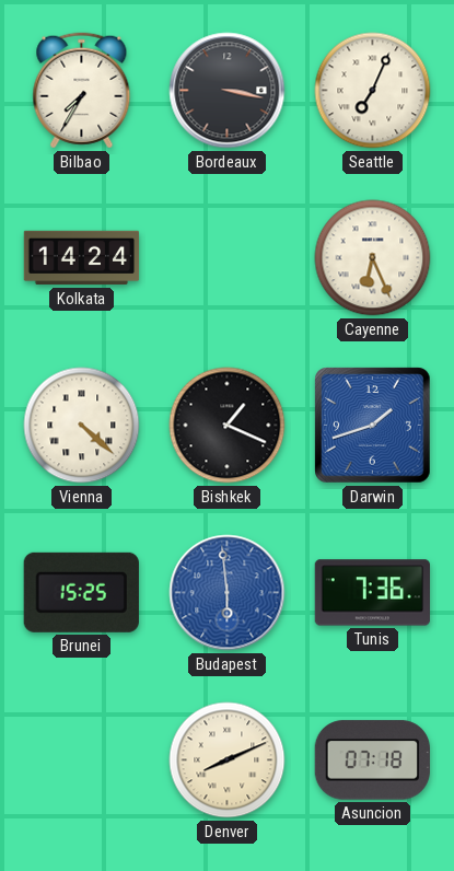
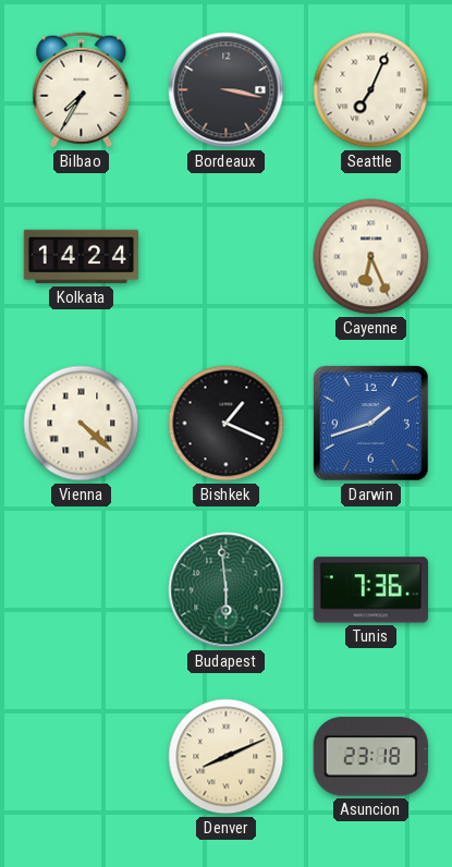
Brunei: 15:25 -> none (81, 592)
Budapest dial: blue -> green (227, 590)
Asuncion: 07:18 -> 23:18 (370, 757)
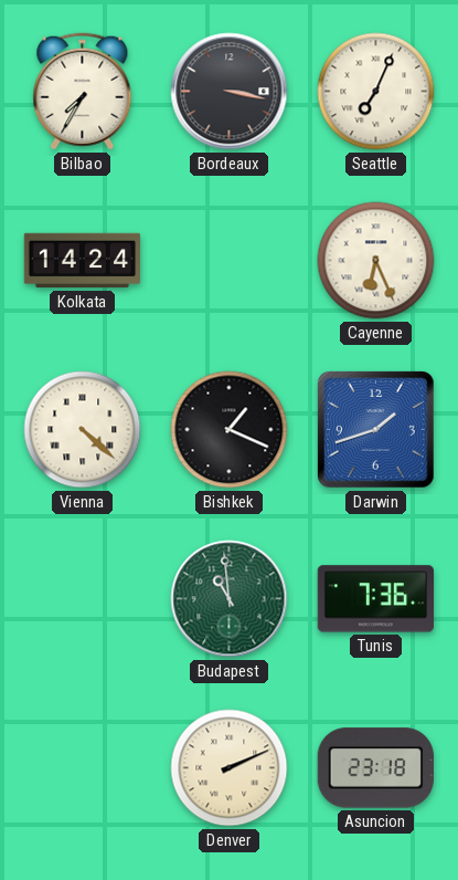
Budapest: 5:59 -> 10:59 (230, 599)
Denver: 8:11 -> 2:11 (230, 768)
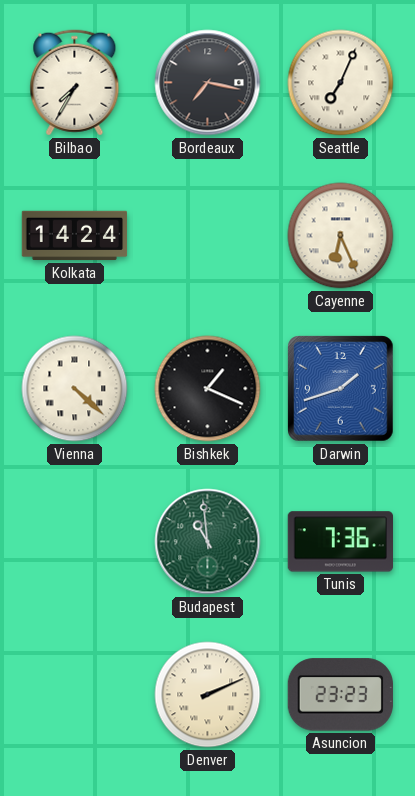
Bordeaux: 3:17 -> 7:17 (208, 83)
Asuncion: 23:18 -> 23:23 (340, 695)
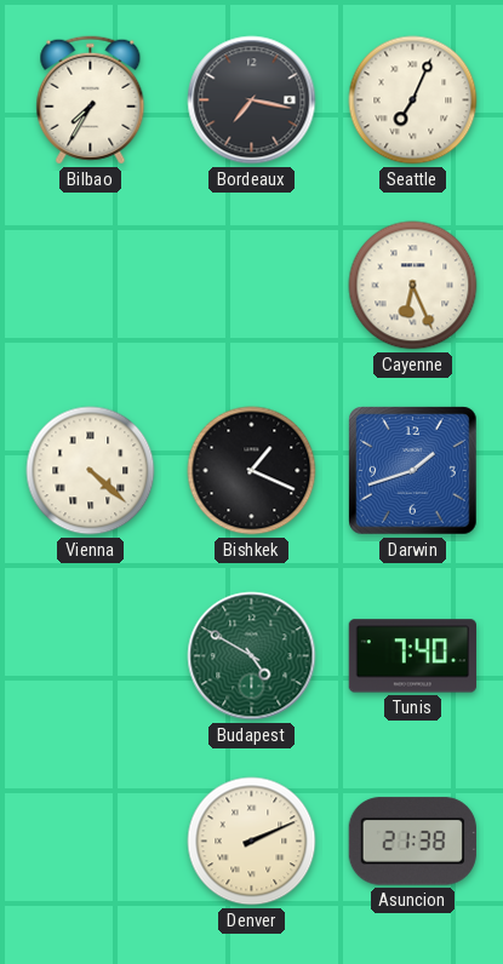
Kolkata: 14:24 -> none (75, 236)
Budapest: 10:59 -> 4:50 (252, 656)
Tunis: 7:36 -> 7:40 (412, 656)
Asuncion: 23:23 -> 21:38 (412, 842)
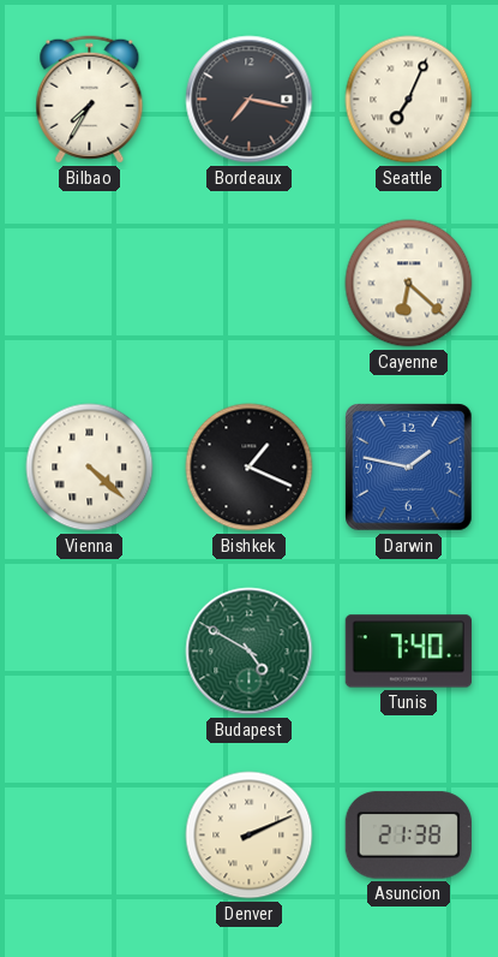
Cayenne: 6:26 -> 6:22 (409, 284)
Darwin: 1:42 -> 1:47 (409, 468)
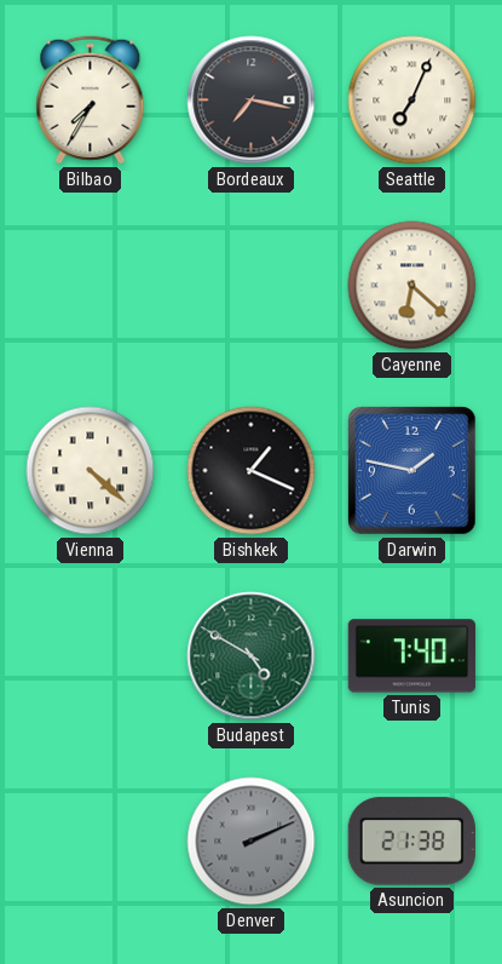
Denver dial: cream -> grey (252, 842)
